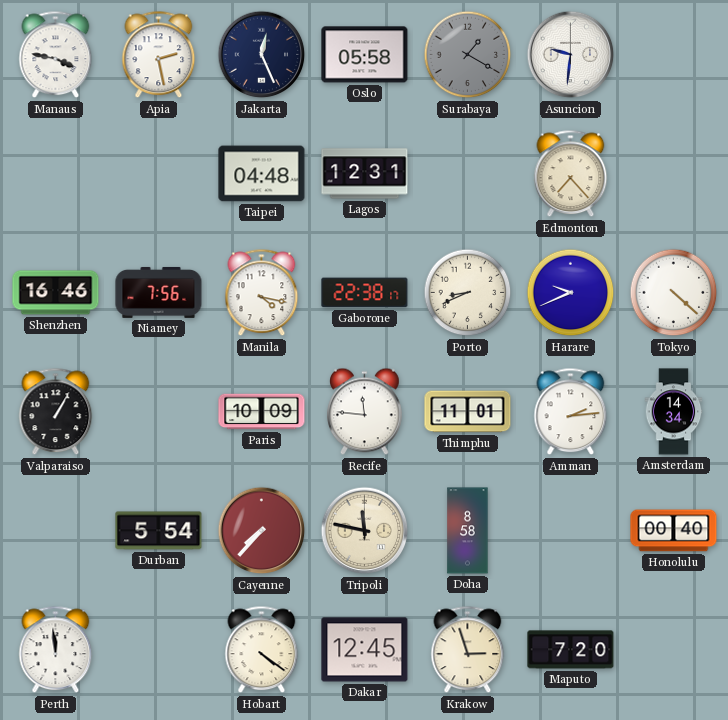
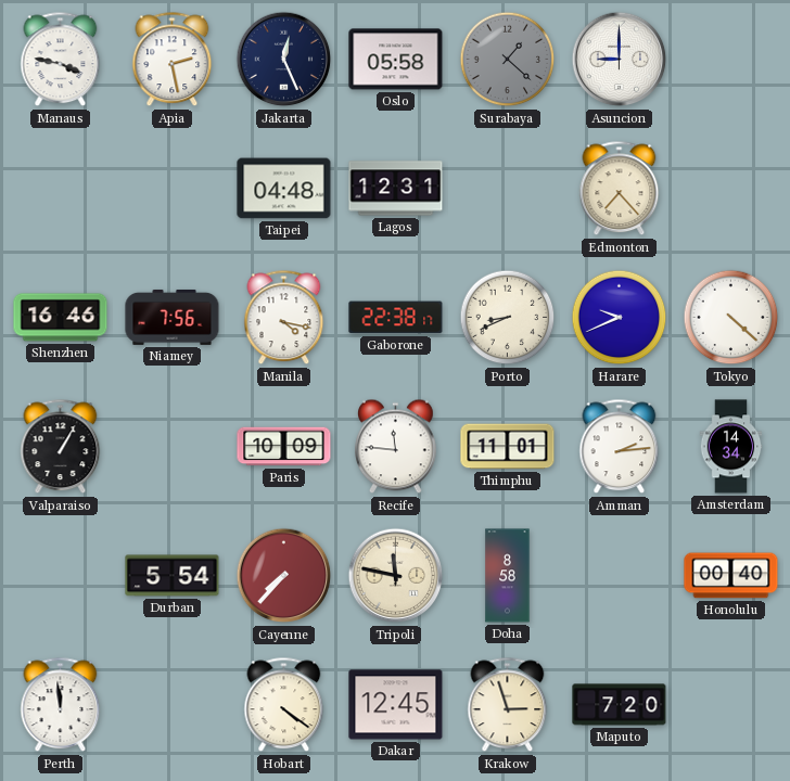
Surabaya: 1:20 -> 1:22 (508, 60)
Asuncion: 9:31 -> 9:00 (620, 60)
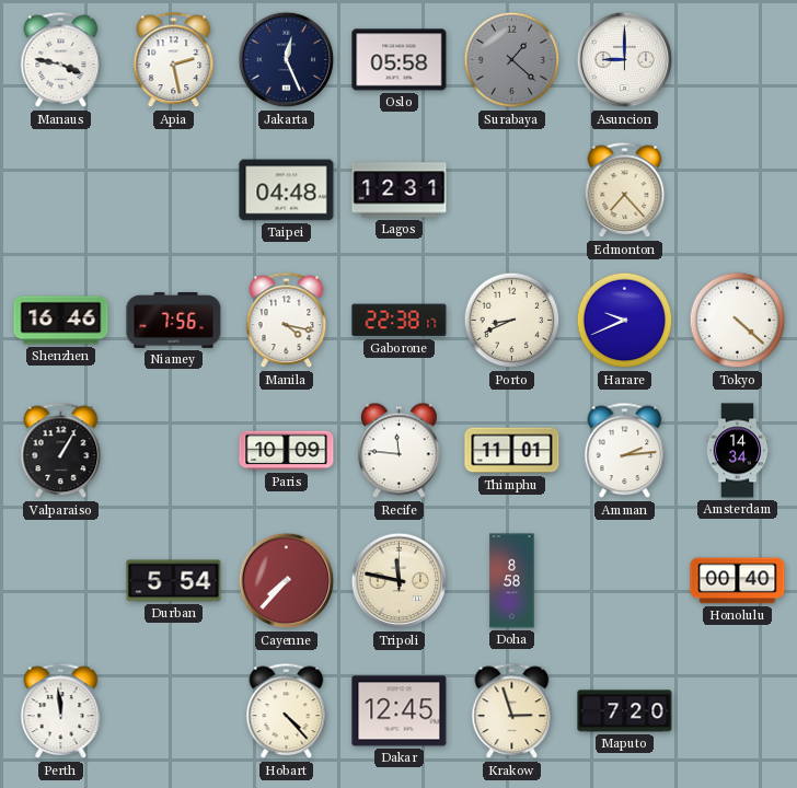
Hobart: 4:21 -> 4:23 (287, 711)
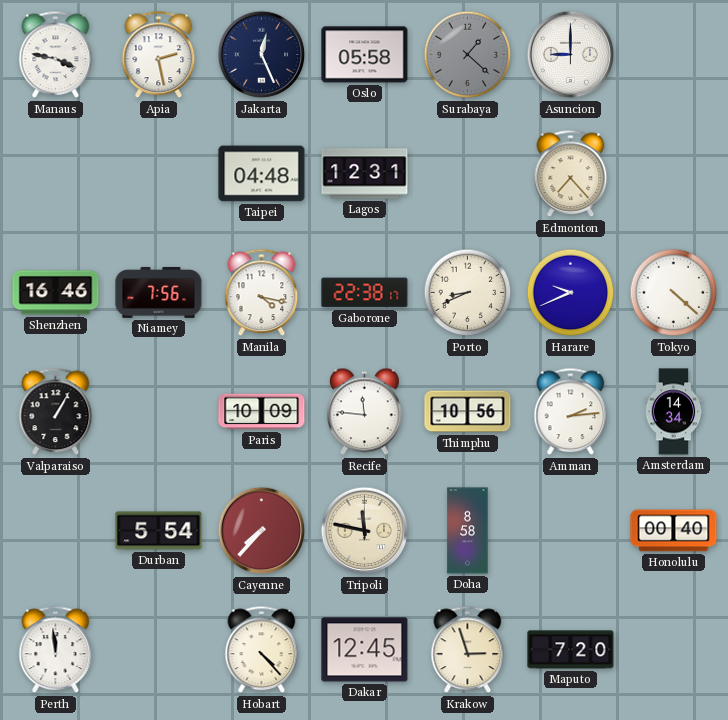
Thimphu: 11:01 -> 10:56 (468, 412)
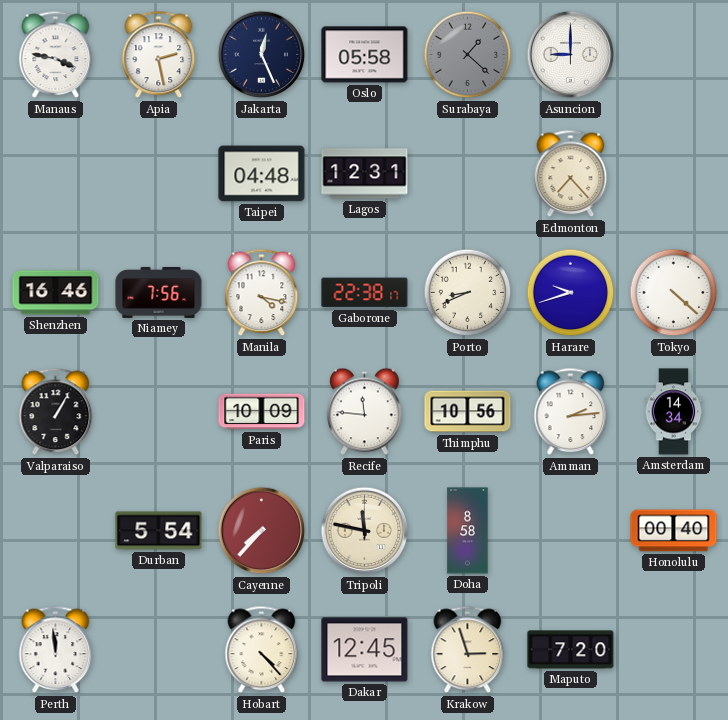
Harare: 9:41 -> 9:42 (571, 293)
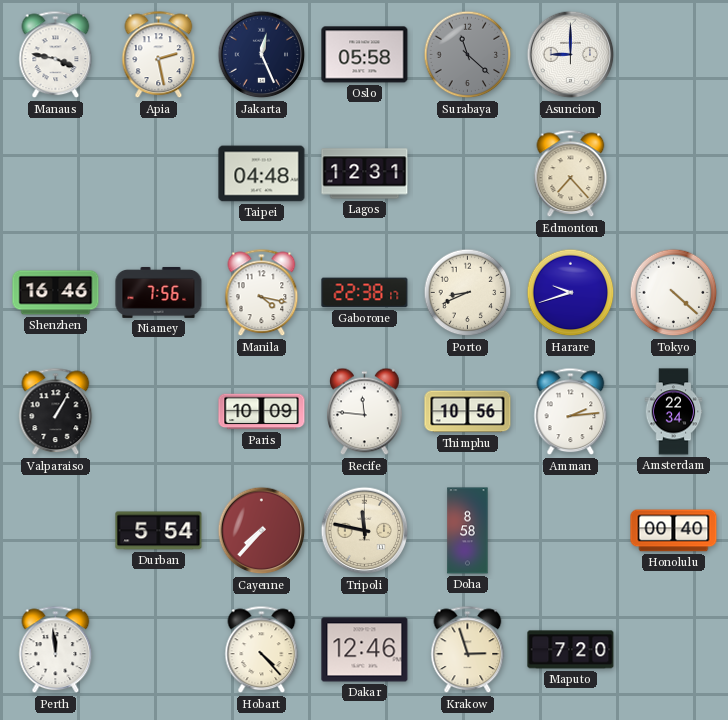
Surabaya: 1:22 -> 11:22 (468, 55)
Amsterdam: 14:34 -> 22:34 (674, 412)
Dakar: 12:45 -> 12:46 (365, 650)
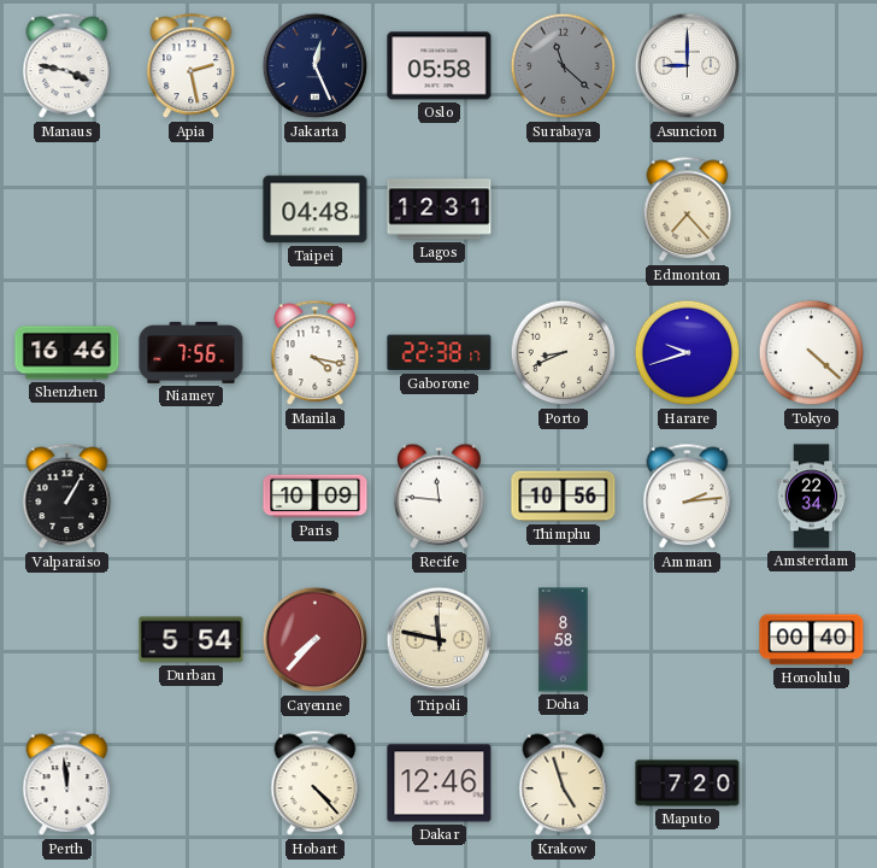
Krakow: 2:57 -> 4:57 (564, 784)
